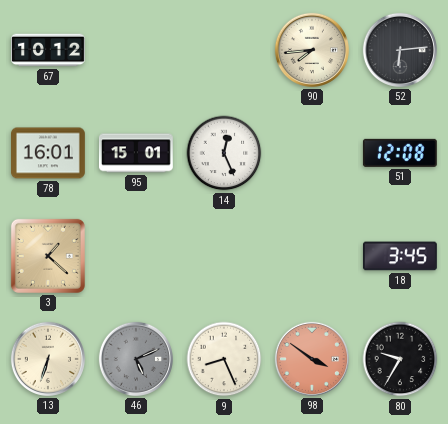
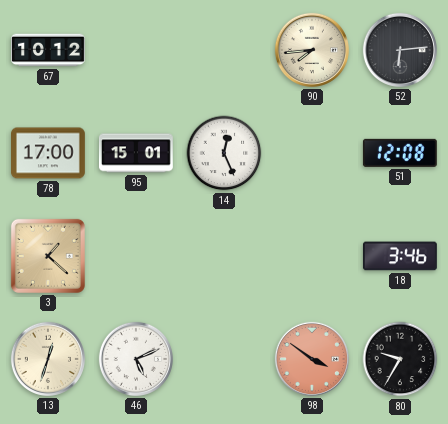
78: 16:01 -> 17:00 (49, 153)
18: 3:45 -> 3:46 (400, 256)
13: 6:33 -> 12:33 (48, 359)
46 dial: grey -> white (136, 359)
9: 8:26 -> none (224, 359)
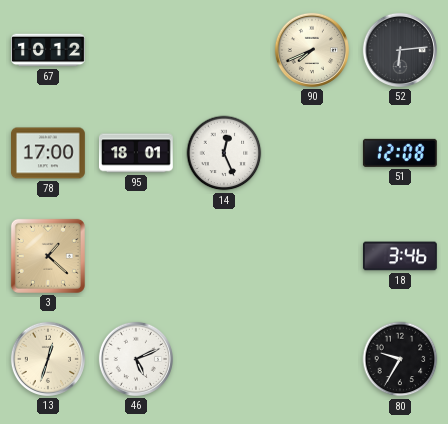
90: 7:44 -> 7:41 (312, 50)
95: 15:01 -> 18:01 (136, 153)
98: 3:51 -> none (312, 359)
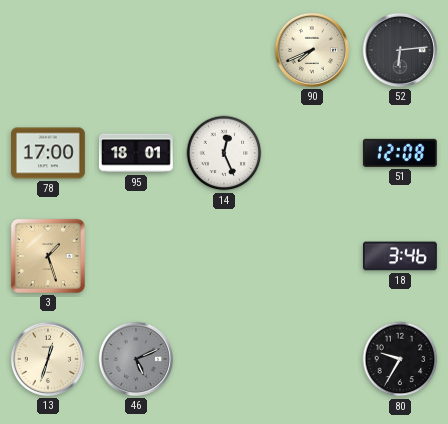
67: 10:12 -> none (49, 50)
3: 1:22 -> 1:27 (48, 256)
46 dial: white -> grey (136, 359)
